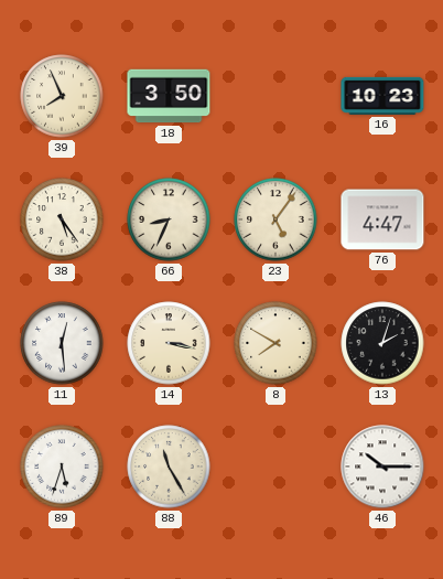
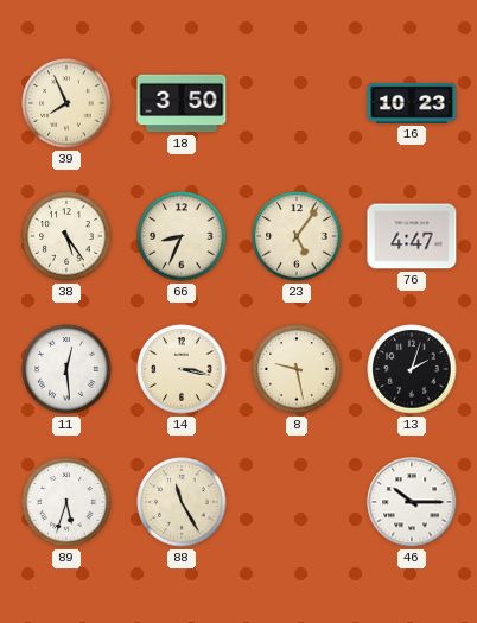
8: 7:50 -> 9:28 (297, 369)
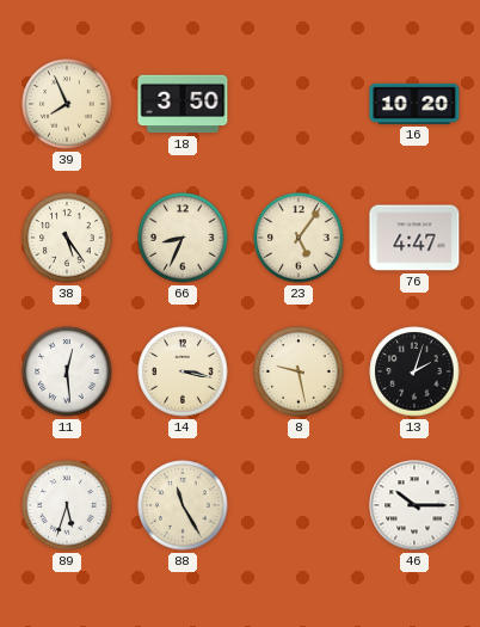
16: 10:23 -> 10:20 (414, 104)
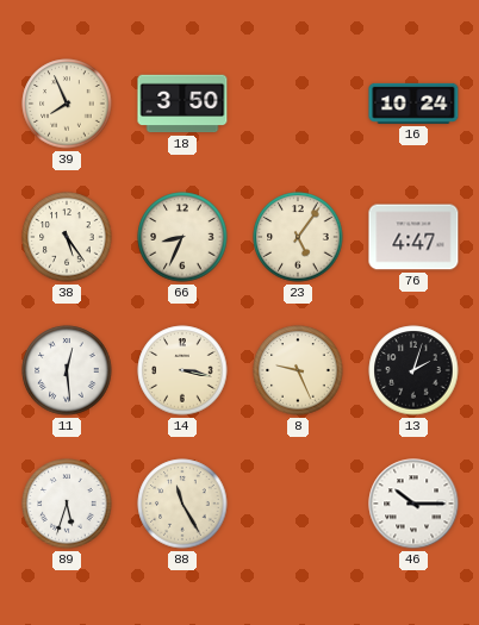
16: 10:20 -> 10:24 (413, 104)
8: 9:28 -> 9:26 (298, 370)
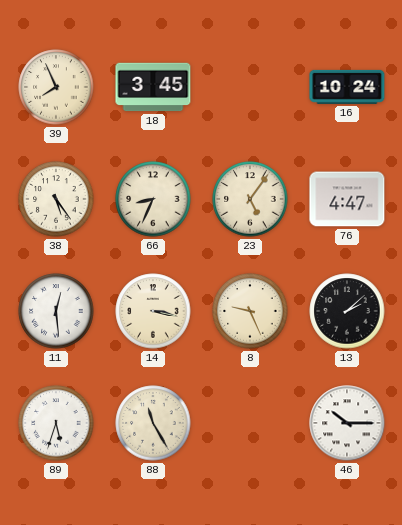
18: 3:50 -> 3:45 (153, 87)
13: 2:03 -> 2:08 (347, 311)
